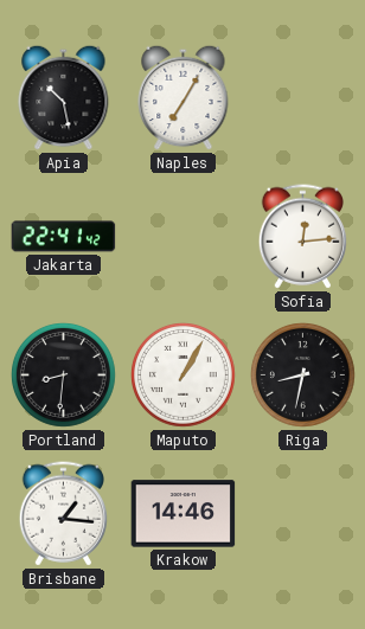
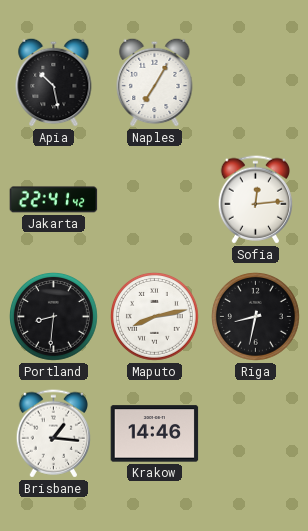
Maputo: 1:05 -> 8:13 (155, 317)
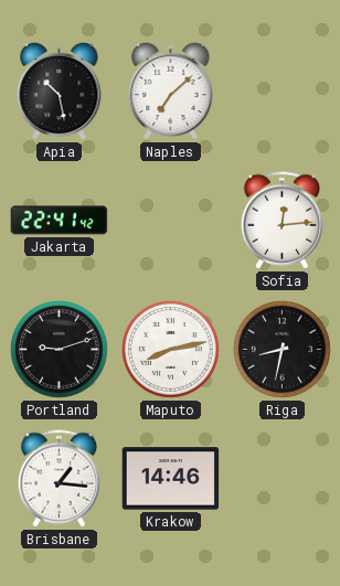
Naples: 7:05 -> 7:08 (171, 90)
Portland: 8:31 -> 9:12 (60, 350)
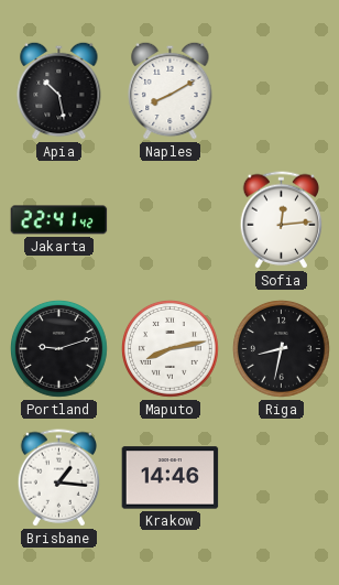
Naples: 7:08 -> 8:10 (171, 90)
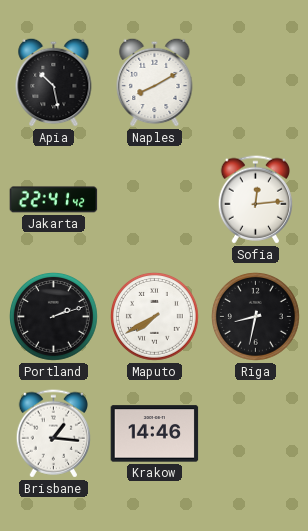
Portland: 9:12 -> 2:12 (54, 317)
Maputo: 8:13 -> 7:40 (155, 317)
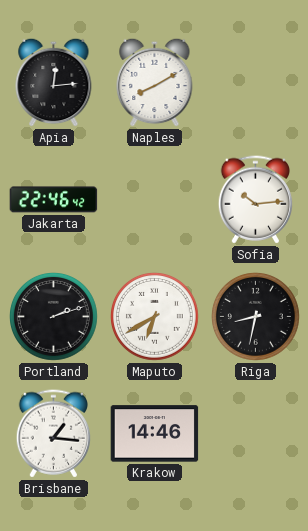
Apia: 10:28 -> 12:14 (54, 82)
Jakarta: 22:41 -> 22:46 (54, 200)
Sofia: 12:14 -> 10:14 (255, 200)
Maputo: 7:40 -> 6:40 (155, 317)
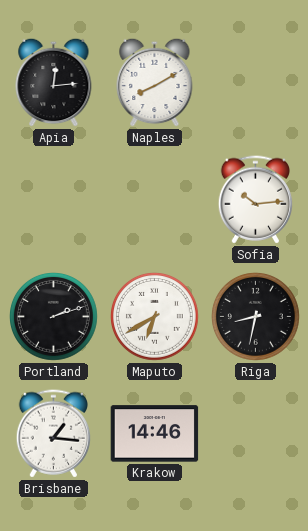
Jakarta: 22:46 -> none (54, 200)
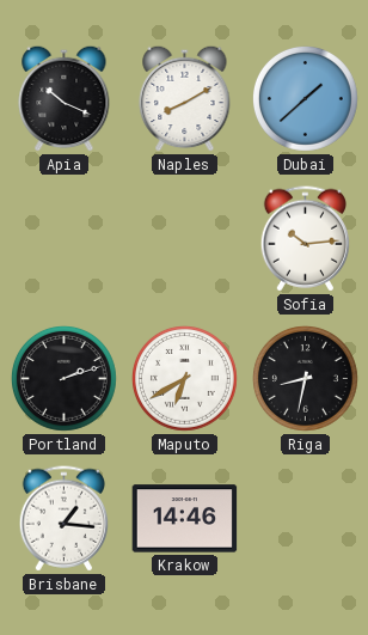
Apia: 12:14 -> 10:19 (65, 98)
Dubai: none -> 1:38 (306, 99)
